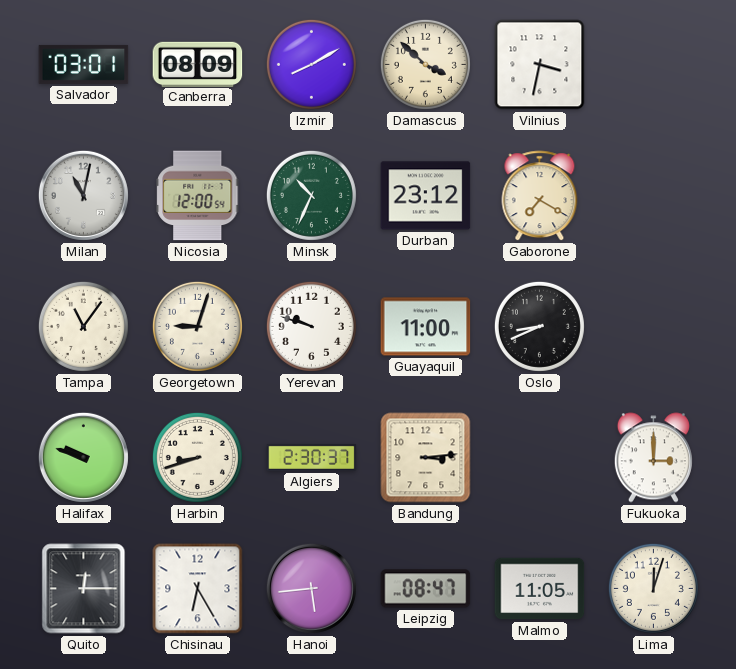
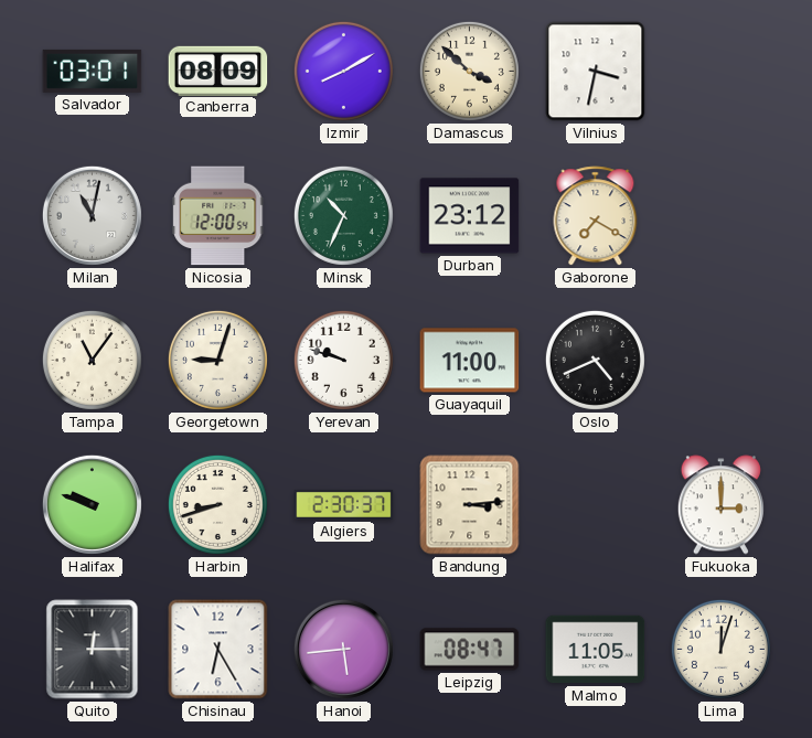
Oslo: 8:41 -> 4:41 (595, 360)
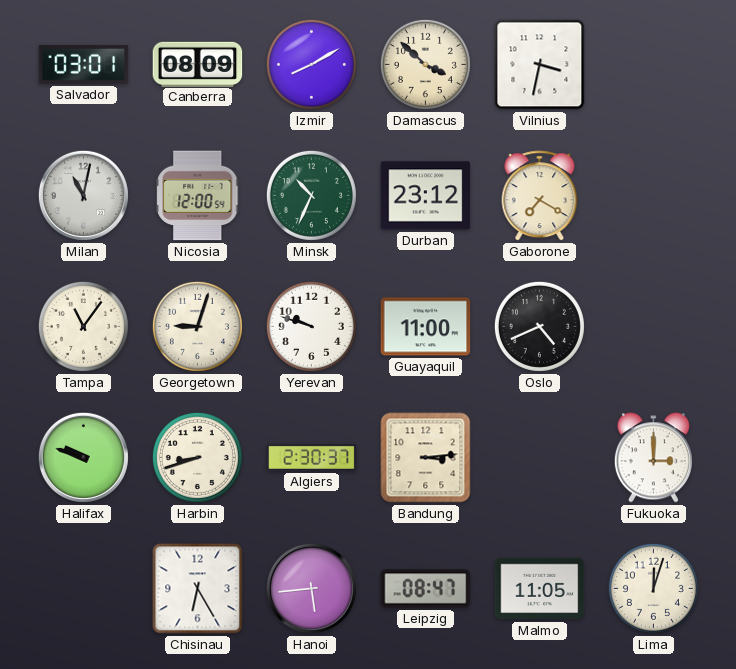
Quito: 12:15 -> none (93, 650)
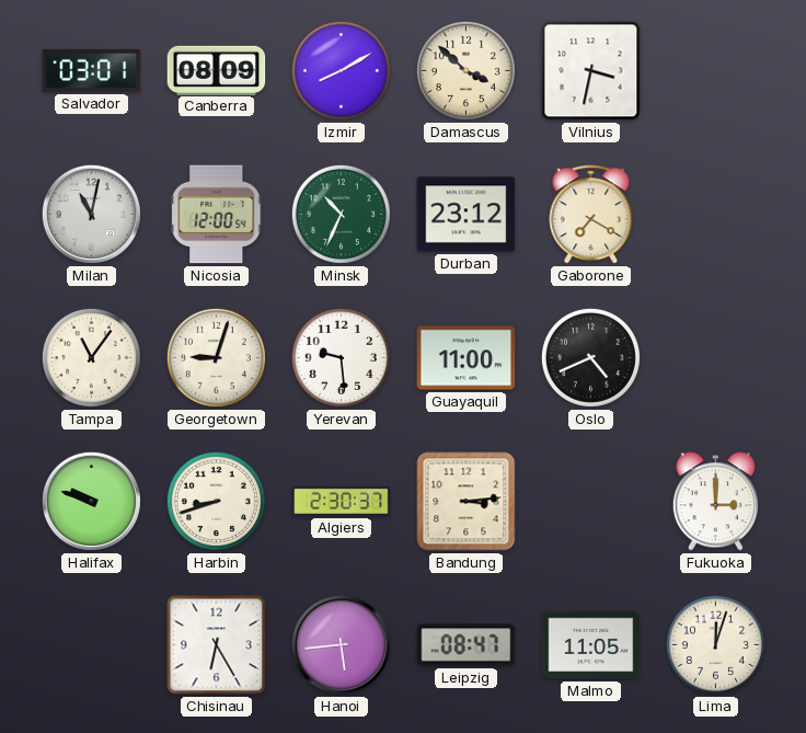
Yerevan: 9:48 -> 9:29 (341, 357)
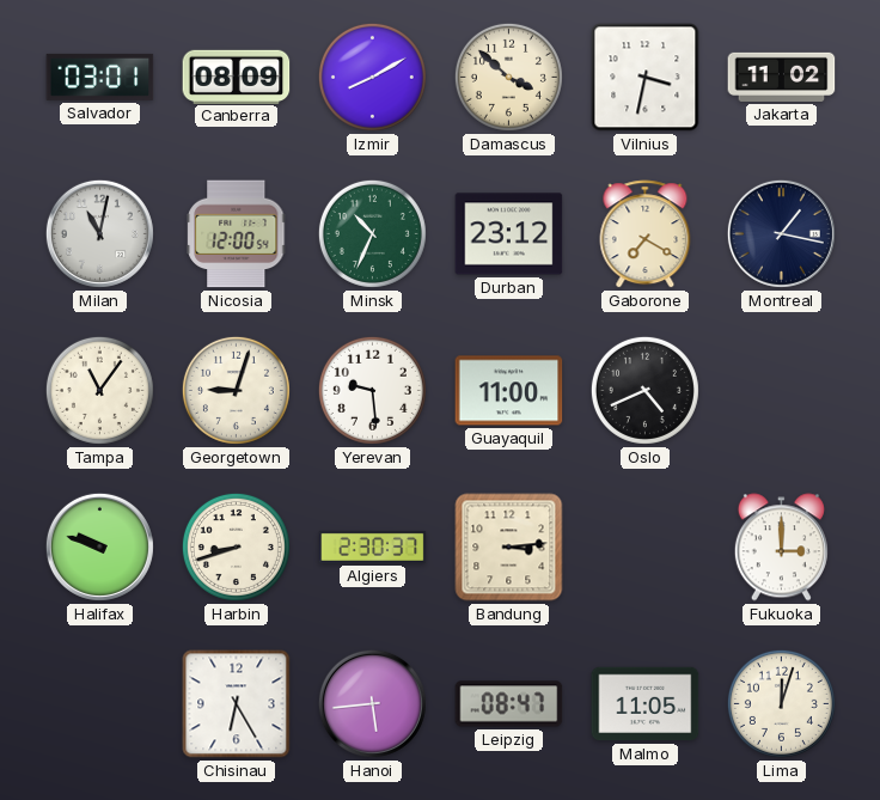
Jakarta: none -> 11:02 (782, 77)
Montreal: none -> 1:17 (781, 233)
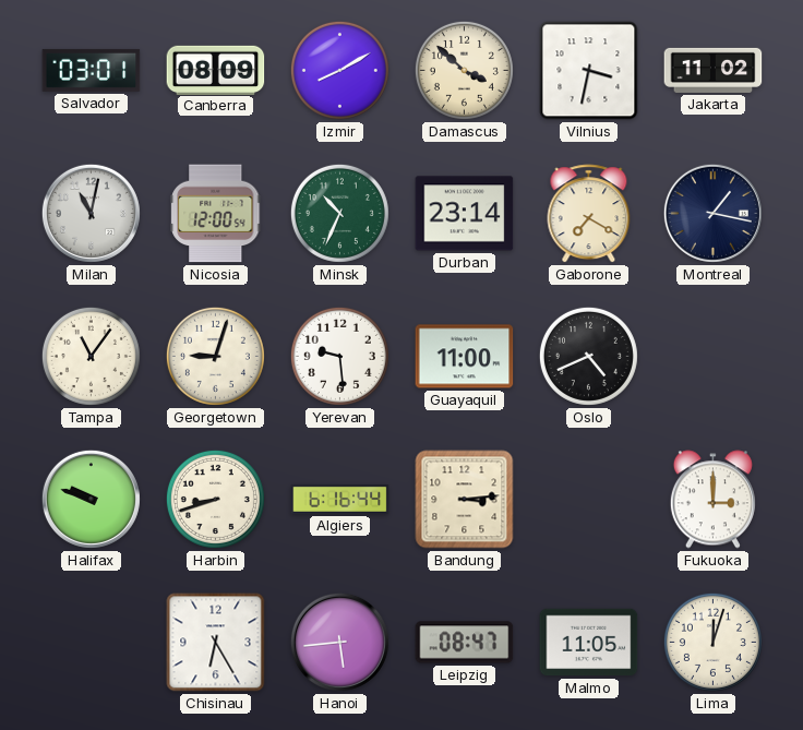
Durban: 23:12 -> 23:14 (465, 214)
Algiers: 2:30 -> 6:16 (340, 499)
